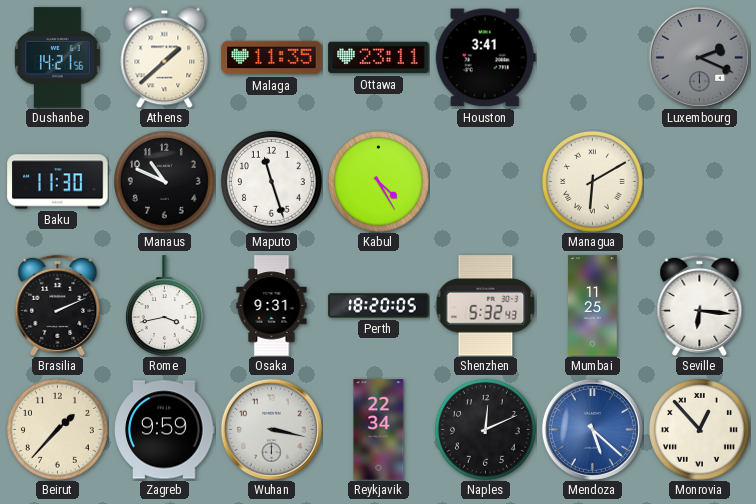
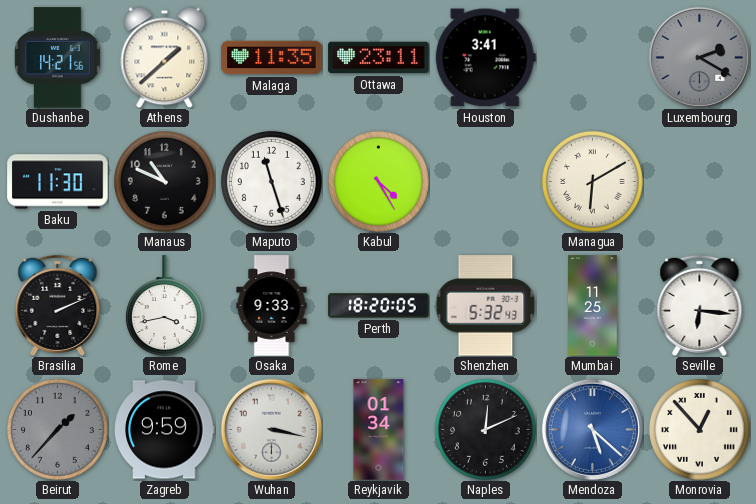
Luxembourg: 2:19 -> 2:20 (699, 57)
Osaka: 9:31 -> 9:33 (272, 306)
Beirut dial: cream -> grey (57, 429)
Reykjavik: 22:34 -> 01:34 (379, 430)
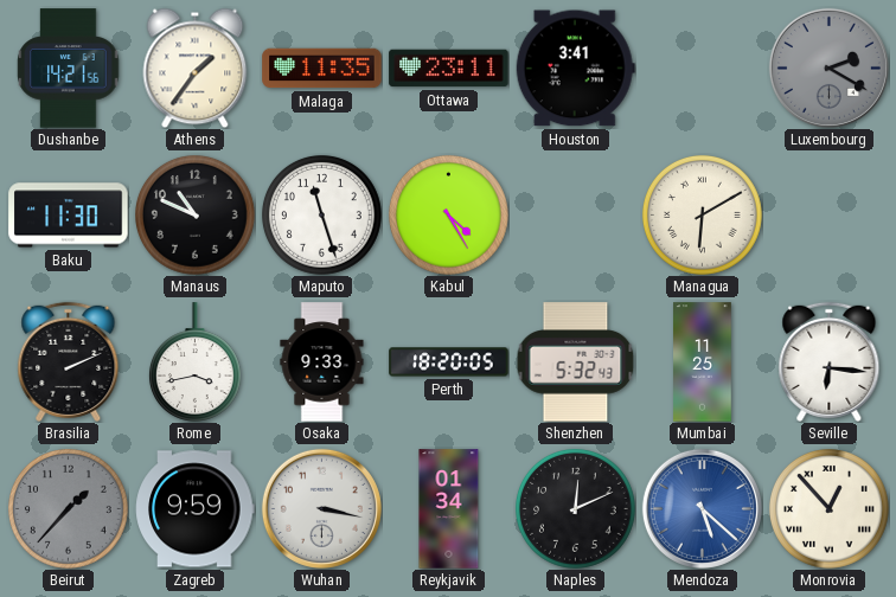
Athens: 1:38 -> 1:36 (196, 68)
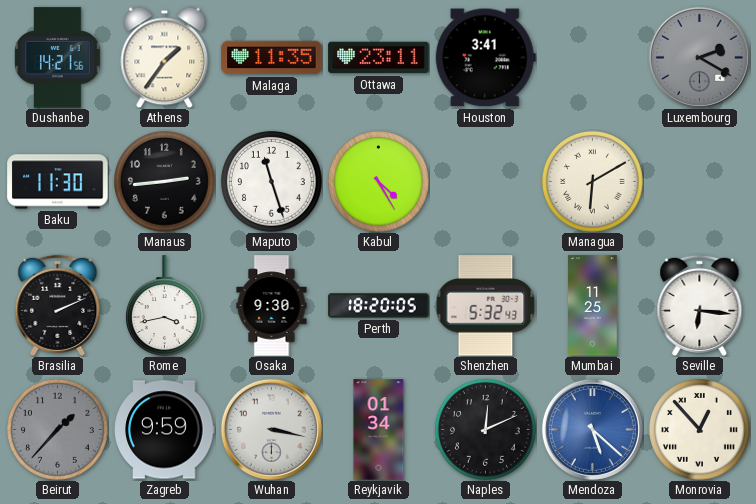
Manaus: 10:49 -> 2:44 (164, 181)
Osaka: 9:33 -> 9:30 (272, 306)
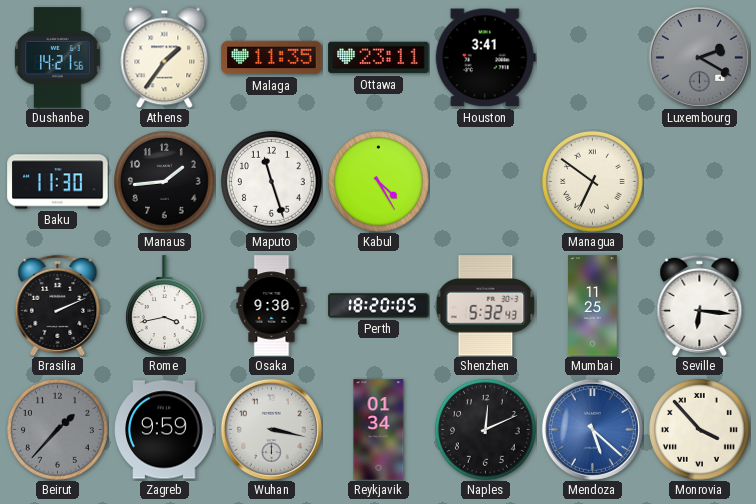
Manaus: 2:44 -> 1:44 (164, 181)
Managua: 6:10 -> 6:51 (592, 181)
Monrovia: 12:53 -> 3:53 (699, 429)
